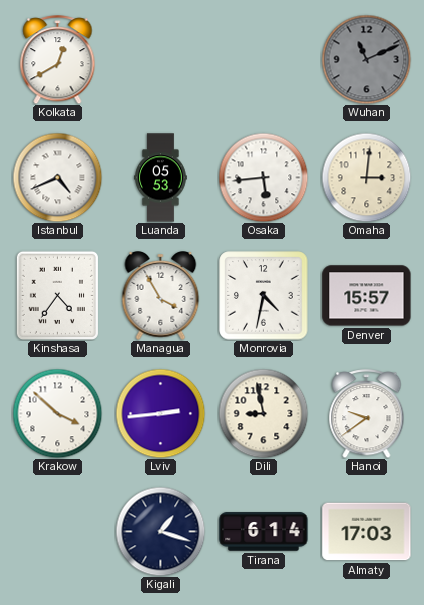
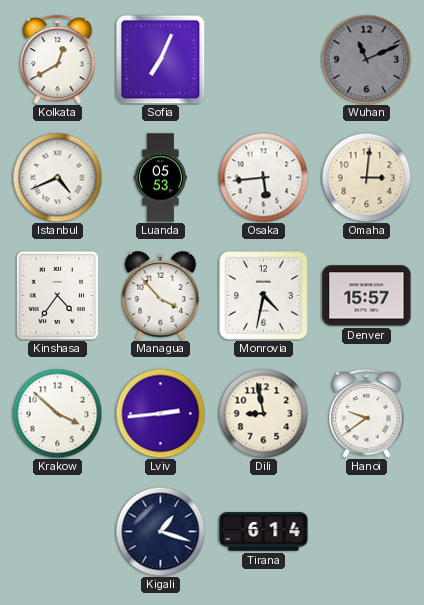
Sofia: none -> 7:04 (160, 59)
Managua: 3:55 -> 3:53 (161, 296)
Almaty: 17:03 -> none (367, 532)
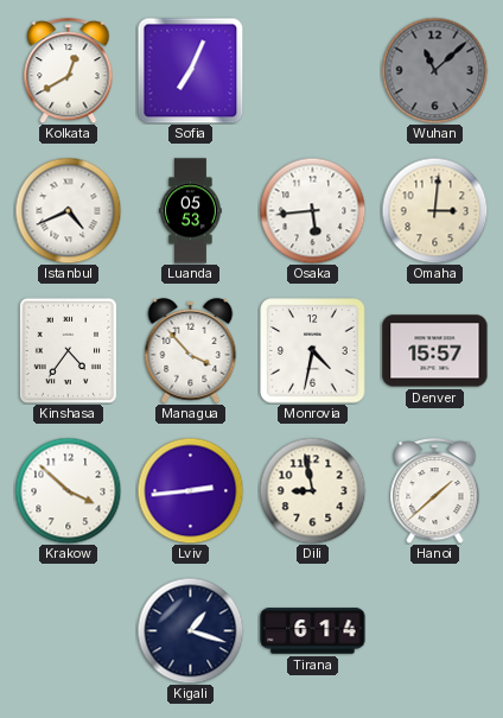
Wuhan: 11:11 -> 11:08 (434, 70)
Hanoi: 9:39 -> 1:38 (435, 491)
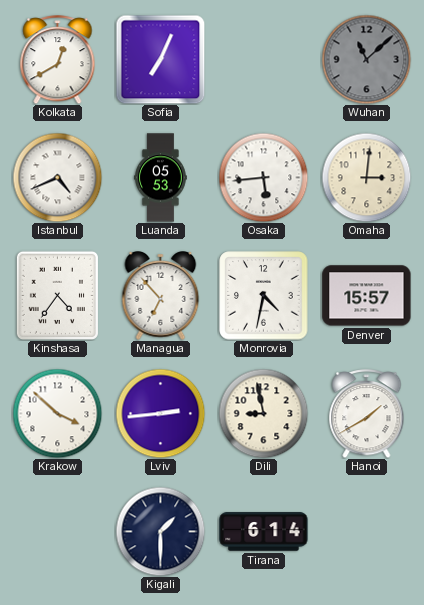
Managua: 3:53 -> 6:53 (161, 296)
Hanoi: 1:38 -> 1:40 (367, 414)
Kigali: 1:18 -> 1:30 (160, 531)
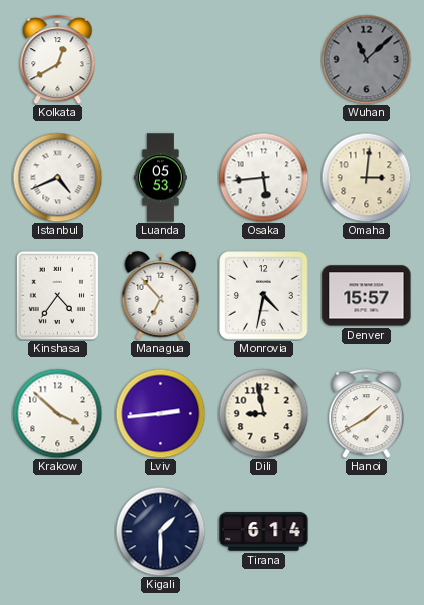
Sofia: 7:04 -> none (160, 59)
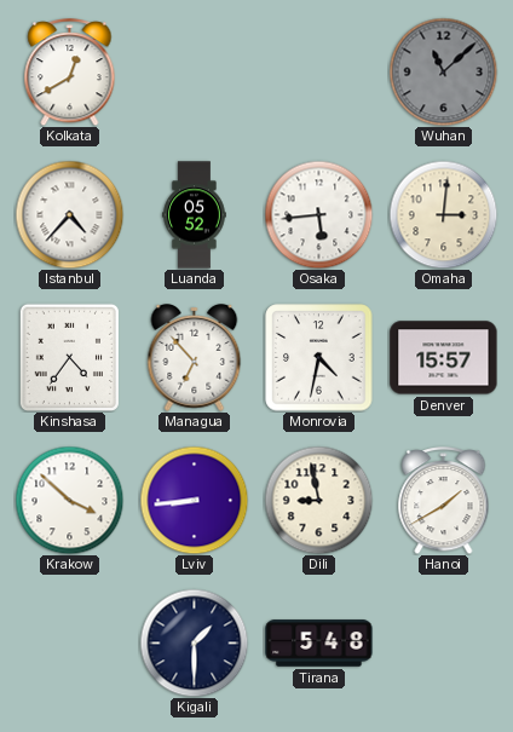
Istanbul: 4:41 -> 4:37 (69, 214)
Luanda: 05:53 -> 05:52 (195, 215)
Lviv: 2:44 -> 8:44 (194, 500)
Tirana: 6:14 -> 5:48 (319, 644)
